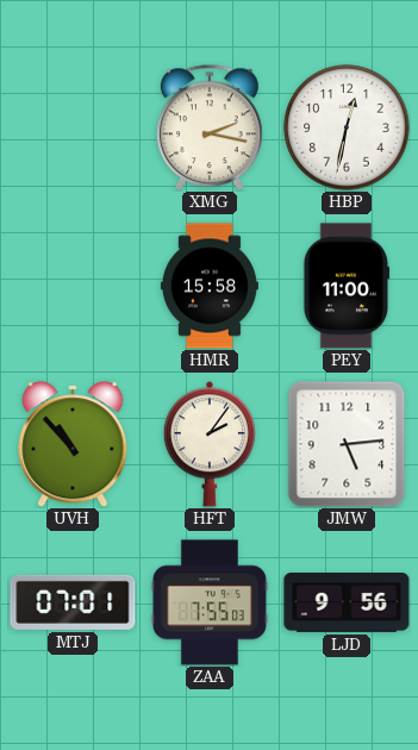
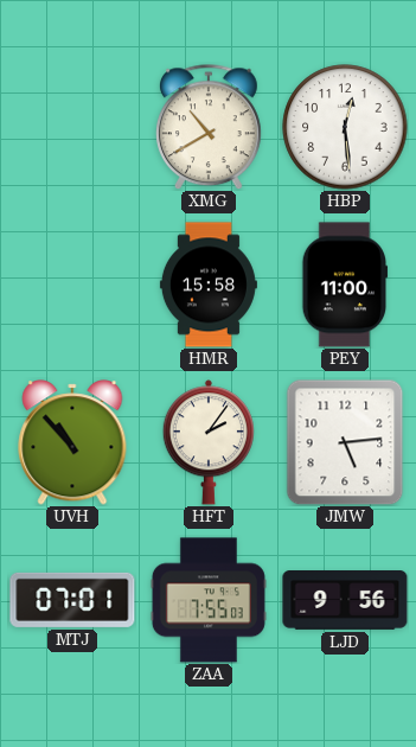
XMG: 2:17 -> 10:40 (209, 127)
HBP: 12:32 -> 12:29 (345, 127)
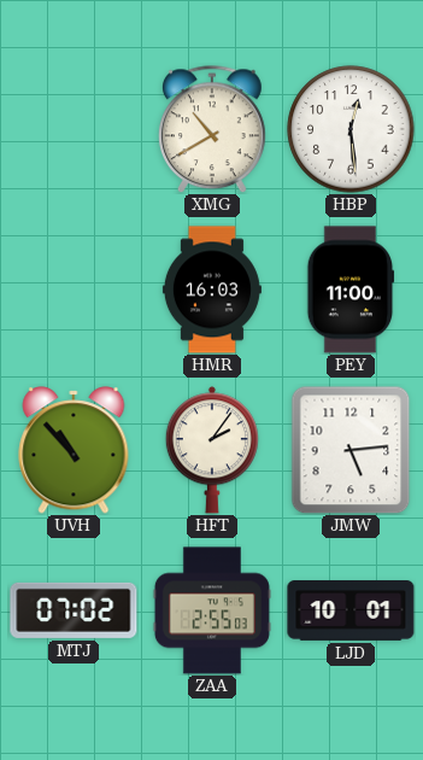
HMR: 15:58 -> 16:03 (212, 290)
MTJ: 07:01 -> 07:02 (74, 610)
ZAA: 7:55 -> 2:55 (212, 610)
LJD: 9:56 -> 10:01 (351, 612)
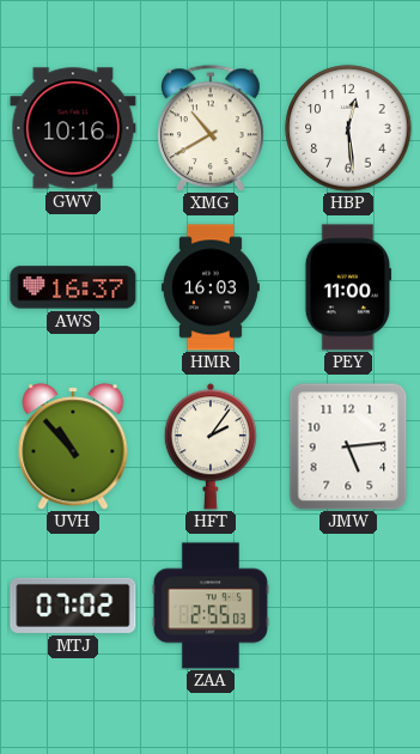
GWV: none -> 10:16 (73, 128)
AWS: none -> 16:37 (73, 287)
LJD: 10:01 -> none (351, 612)
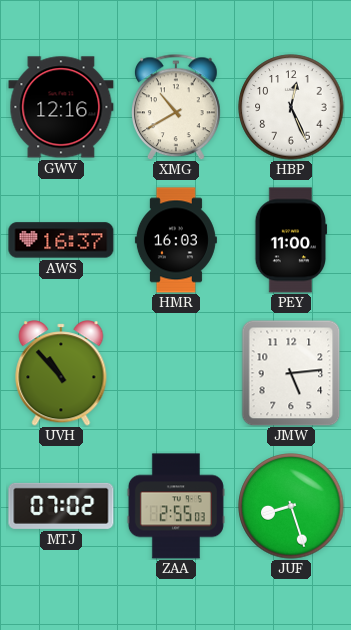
GWV: 10:16 -> 12:16 (61, 107)
HBP: 12:29 -> 12:26 (291, 107)
HFT: 2:06 -> none (211, 446)
JUF: none -> 8:27 (291, 506)
